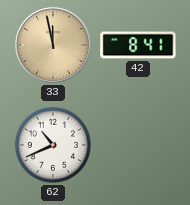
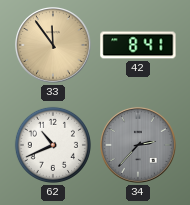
33: 11:58 -> 11:54 (54, 46)
34: none -> 2:37 (139, 146)
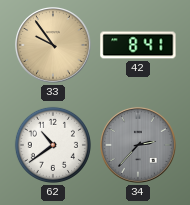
33: 11:54 -> 9:54 (54, 46)
62: 10:41 -> 10:39 (53, 145)
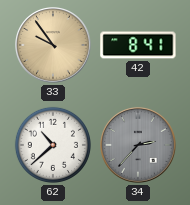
62: 10:39 -> 10:38 (53, 145)
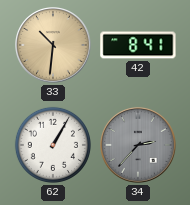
33: 9:54 -> 10:31 (54, 46)
62: 10:38 -> 1:05 (53, 145)
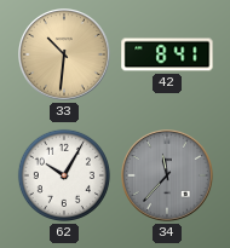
62: 1:05 -> 10:05 (64, 175)
34: 2:37 -> 11:37 (168, 177)
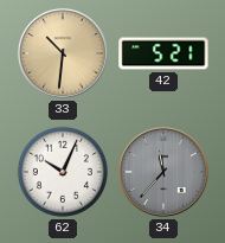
42: 8:41 -> 5:21 (163, 53)
62: 10:05 -> 10:04 (63, 172)
